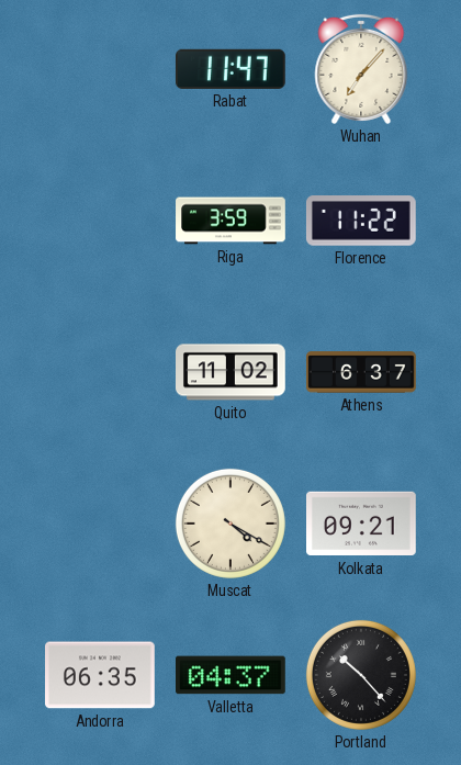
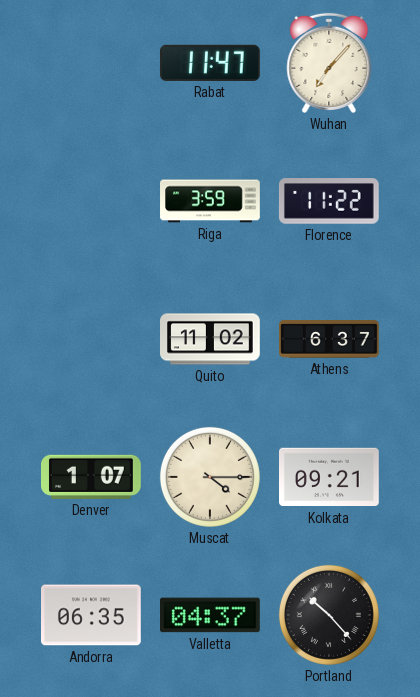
Denver: none -> 1:07 (92, 477)
Muscat: 4:20 -> 4:15 (210, 477)
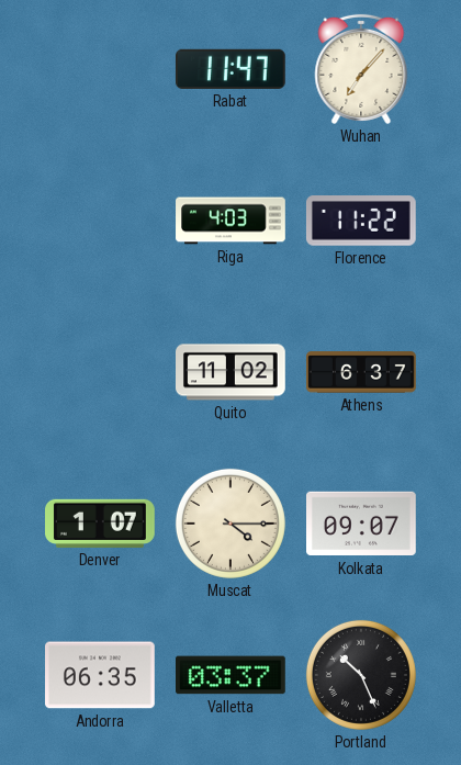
Riga: 3:59 -> 4:03 (231, 221)
Kolkata: 09:21 -> 09:07 (362, 524)
Valletta: 04:37 -> 03:37 (232, 675)
Portland: 10:23 -> 10:26 (361, 675)
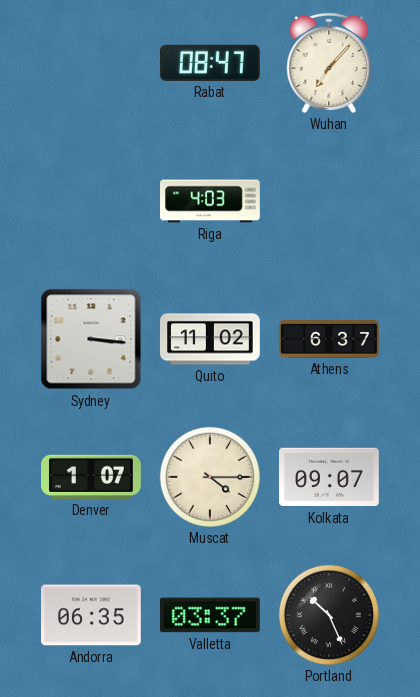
Rabat: 11:47 -> 08:47 (210, 63)
Florence: 11:22 -> none (361, 221)
Sydney: none -> 3:16 (91, 339)
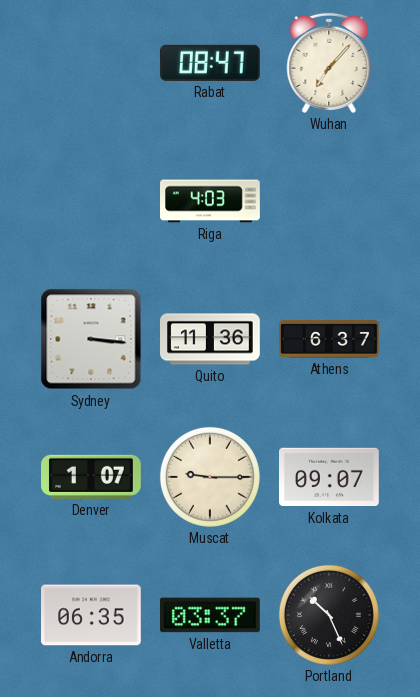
Quito: 11:02 -> 11:36 (211, 339)
Muscat: 4:15 -> 9:15 (210, 477)
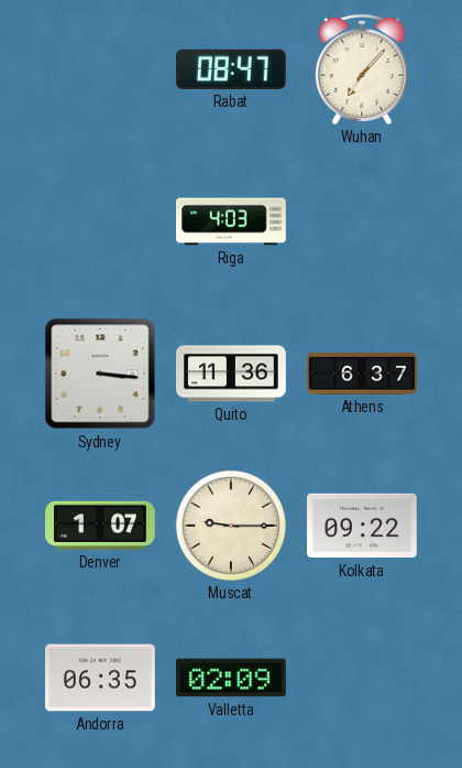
Kolkata: 09:07 -> 09:22 (363, 526)
Valletta: 03:37 -> 02:09 (232, 678)
Portland: 10:26 -> none (329, 615)
